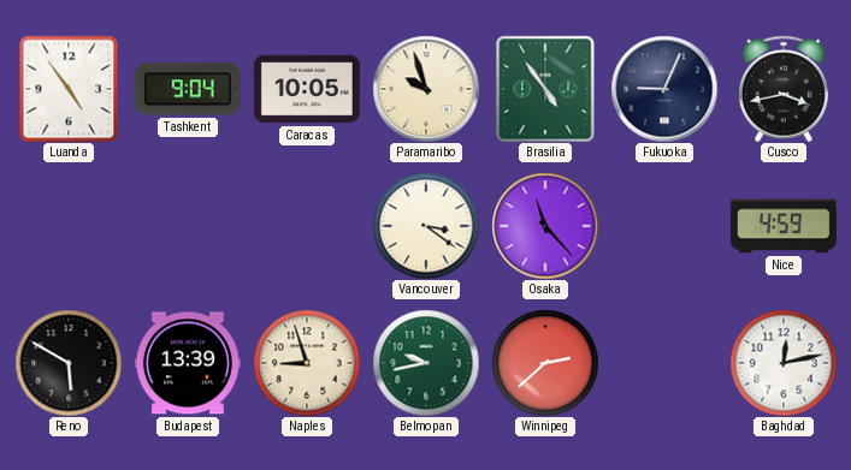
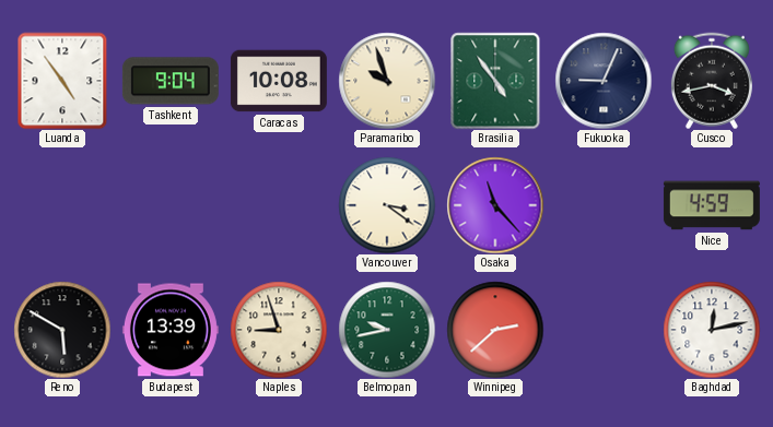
Caracas: 10:05 -> 10:08 (279, 81)
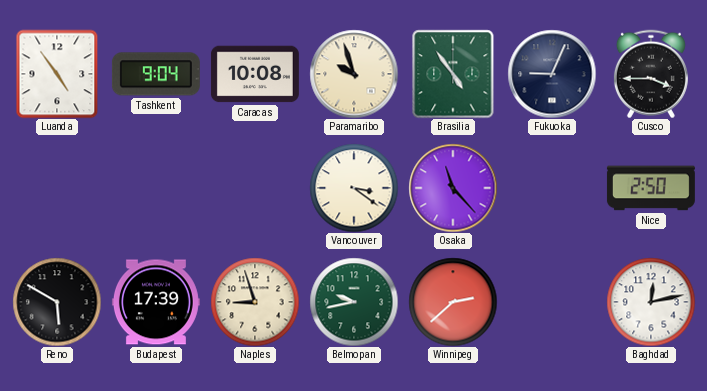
Cusco: 3:43 -> 3:45 (651, 74)
Nice: 4:59 -> 2:50 (651, 188)
Budapest: 13:39 -> 17:39 (156, 302)
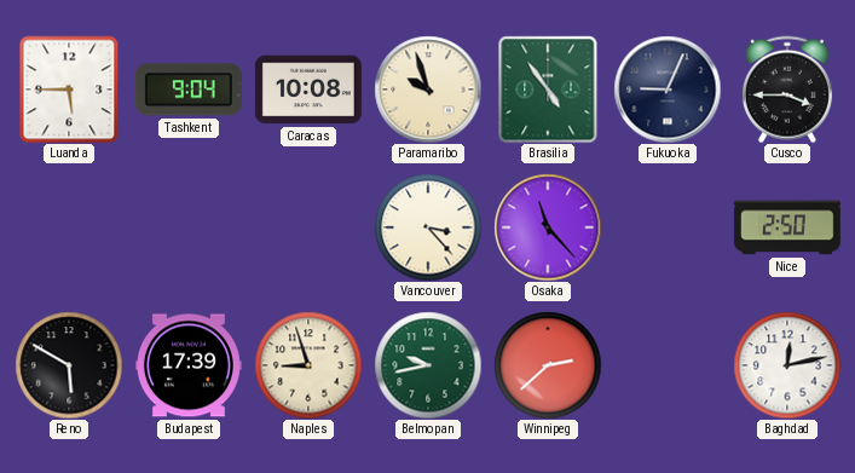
Luanda: 4:54 -> 5:45 (69, 90)
Vancouver: 3:21 -> 3:23 (428, 227)
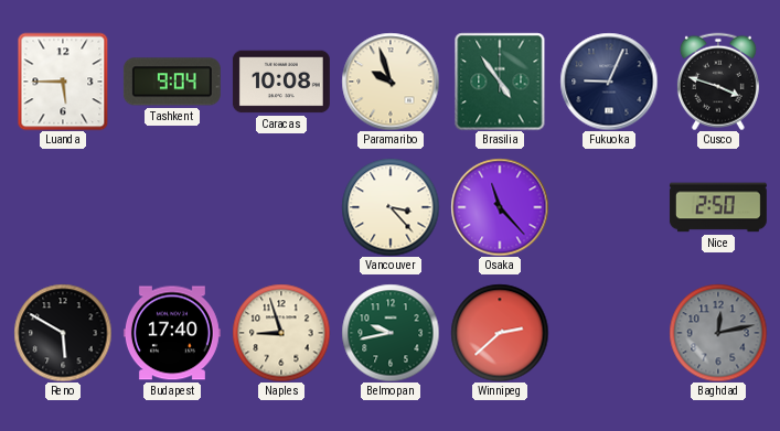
Cusco: 3:45 -> 3:48 (718, 82)
Budapest: 17:39 -> 17:40 (172, 333)
Baghdad dial: white -> grey (718, 333)
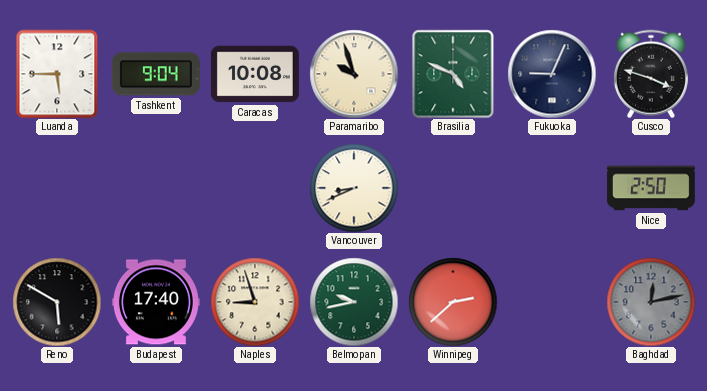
Brasilia: 4:54 -> 4:49 (453, 74)
Vancouver: 3:23 -> 8:41 (354, 188)
Osaka: 11:23 -> none (500, 207)
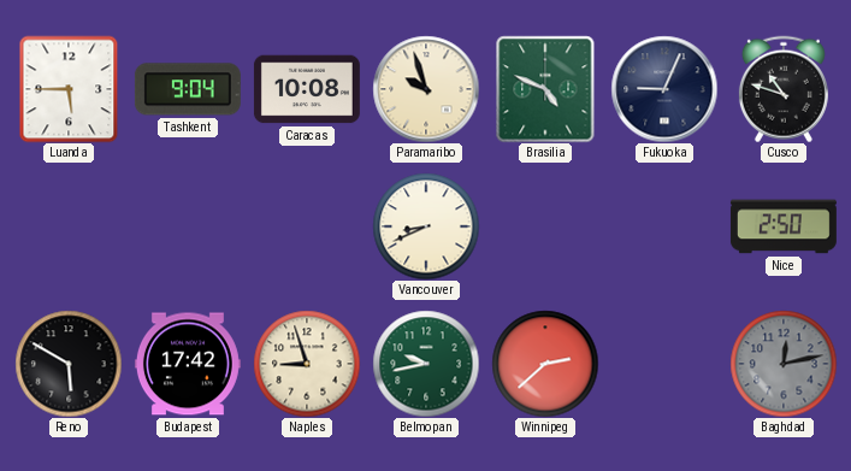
Cusco: 3:48 -> 10:48 (784, 89)
Budapest: 17:40 -> 17:42 (188, 364)
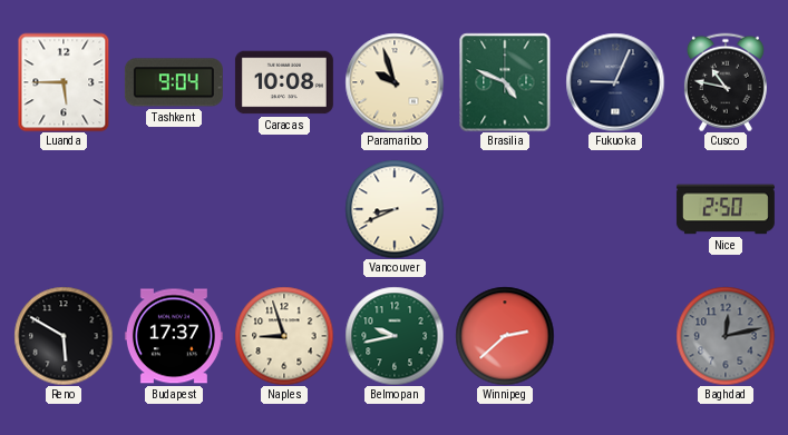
Cusco: 10:48 -> 10:47 (726, 82)
Budapest: 17:42 -> 17:37 (174, 336)
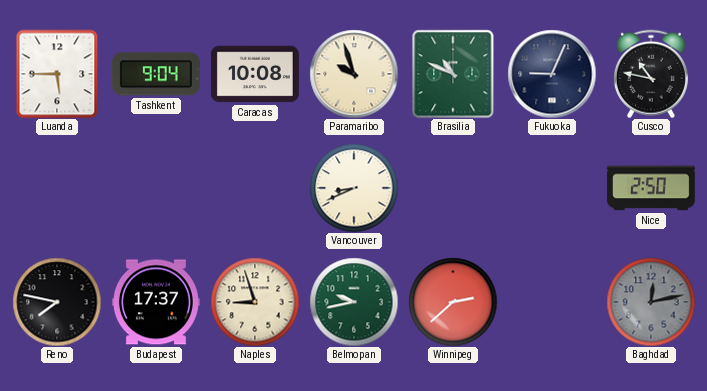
Brasilia: 4:49 -> 10:49 (453, 74)
Reno: 5:50 -> 7:47 (57, 302)
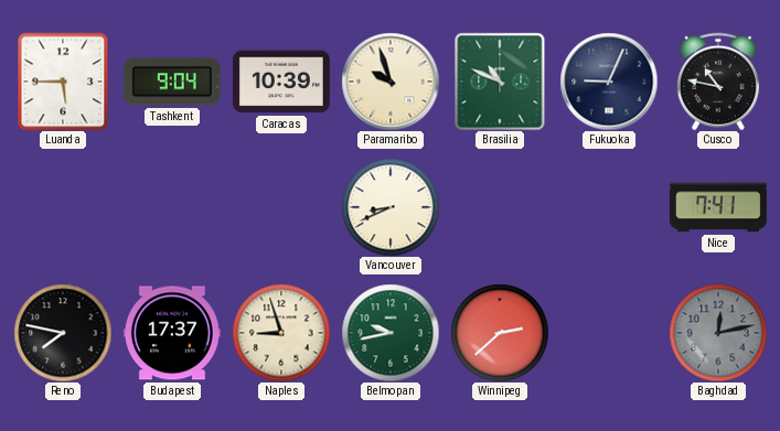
Caracas: 10:08 -> 10:39 (281, 82)
Nice: 2:50 -> 7:41 (718, 207)
